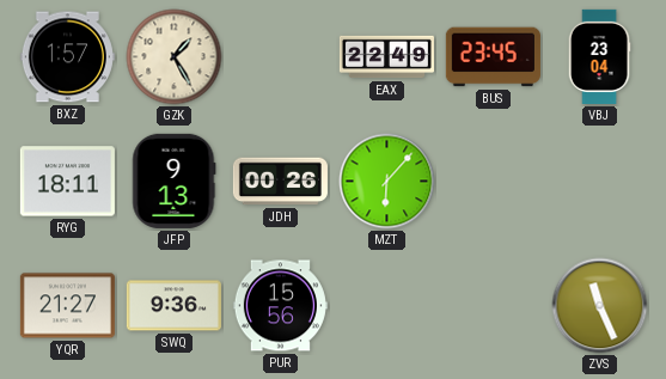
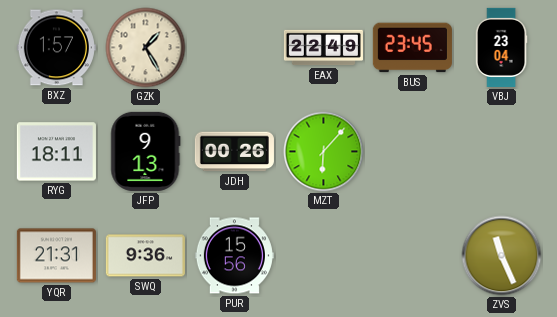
YQR: 21:27 -> 21:31 (56, 256)
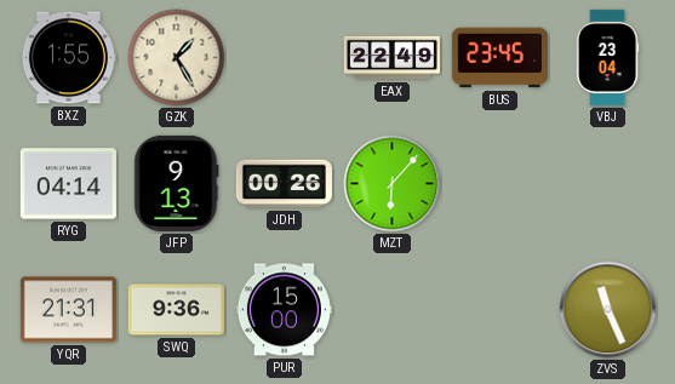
BXZ: 1:57 -> 1:55 (68, 58)
RYG: 18:11 -> 04:14 (68, 184)
PUR: 15:56 -> 15:00 (284, 310)
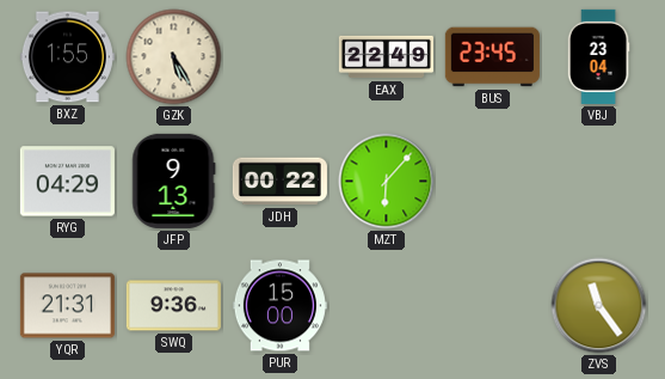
GZK: 1:25 -> 5:25 (174, 57)
RYG: 04:14 -> 04:29 (67, 182)
JDH: 00:26 -> 00:22 (279, 182)
ZVS: 11:26 -> 11:24 (599, 306)
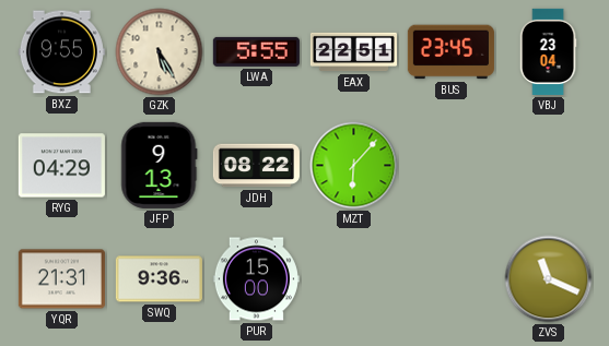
BXZ: 1:55 -> 9:55 (61, 52)
LWA: none -> 5:55 (256, 51)
EAX: 22:49 -> 22:51 (353, 52)
JDH: 00:22 -> 08:22 (256, 166)
ZVS: 11:24 -> 11:19 (549, 279)
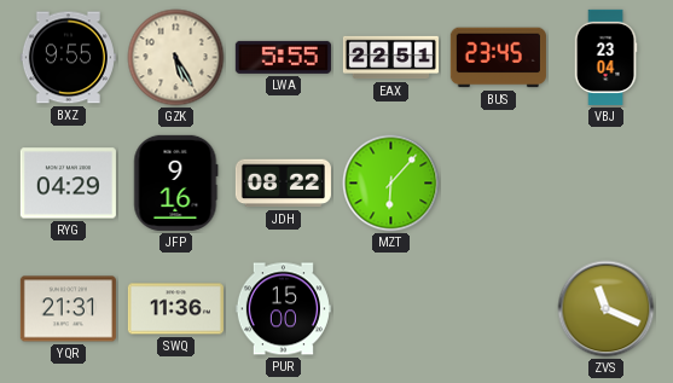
JFP: 9:13 -> 9:16 (176, 182)
SWQ: 9:36 -> 11:36 (175, 309)
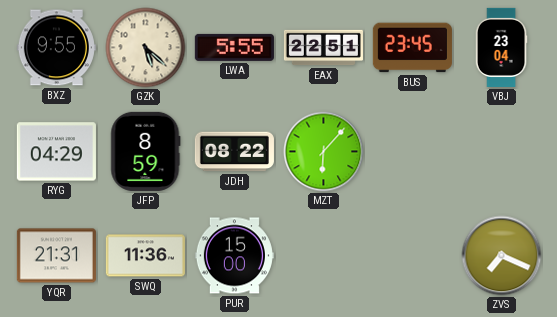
GZK: 5:25 -> 5:22 (146, 48)
JFP: 9:16 -> 8:59 (146, 151)
ZVS: 11:19 -> 7:19 (502, 256)
